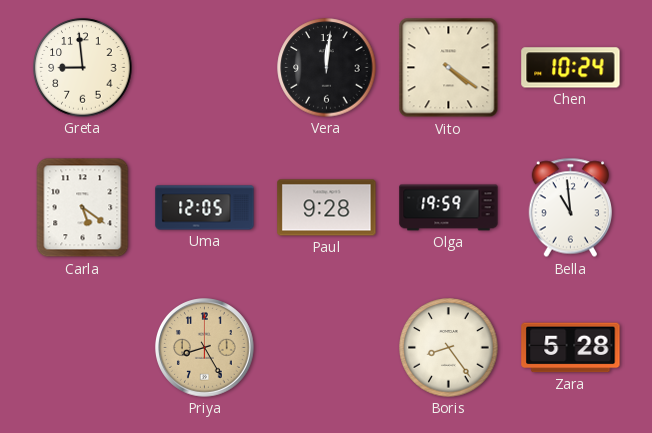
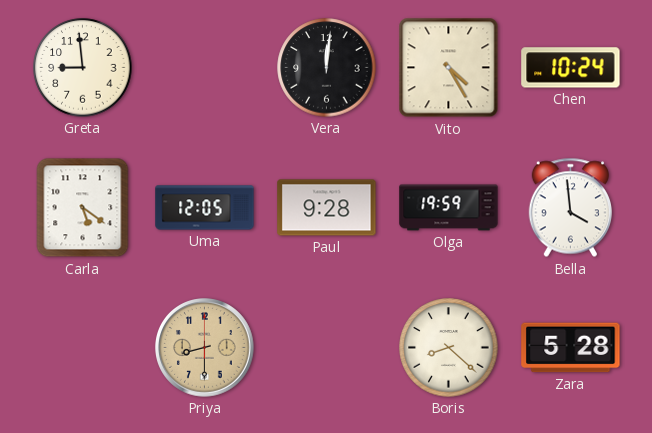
Vito: 4:21 -> 4:25 (449, 68)
Bella: 10:59 -> 3:59 (570, 208)
Priya: 8:25 -> 8:30 (205, 348)
Boris: 8:24 -> 8:22 (449, 348)
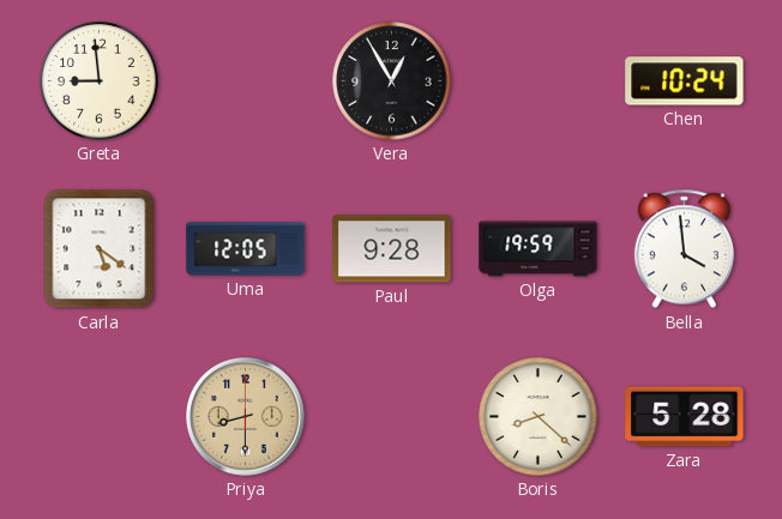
Vera: 12:01 -> 12:55 (392, 82)
Vito: 4:25 -> none (449, 68)
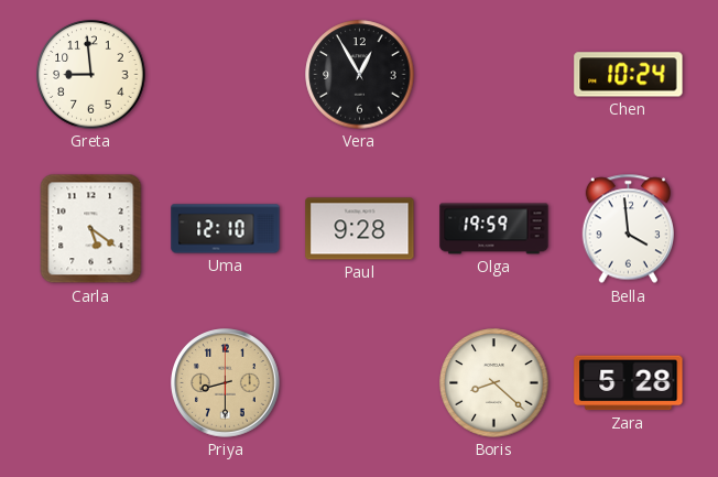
Uma: 12:05 -> 12:10 (226, 229)
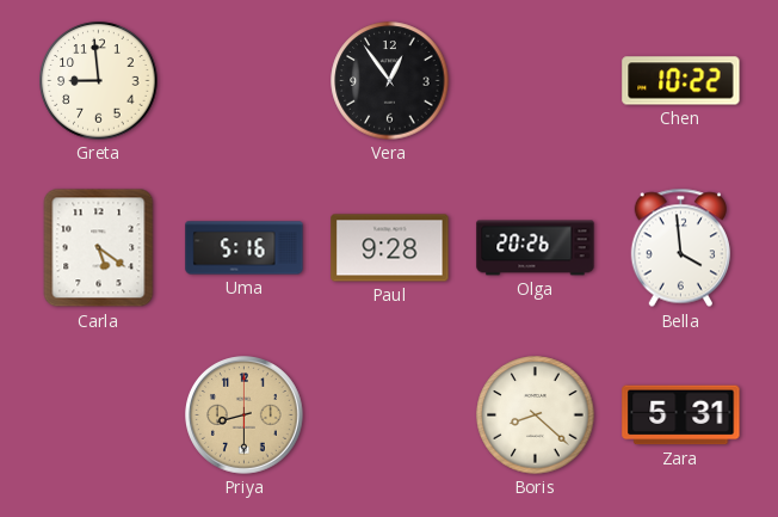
Vera: 12:55 -> 12:54 (390, 81)
Chen: 10:24 -> 10:22 (681, 81)
Uma: 12:10 -> 5:16 (245, 248)
Olga: 19:59 -> 20:26 (536, 248)
Zara: 5:28 -> 5:31 (681, 416)
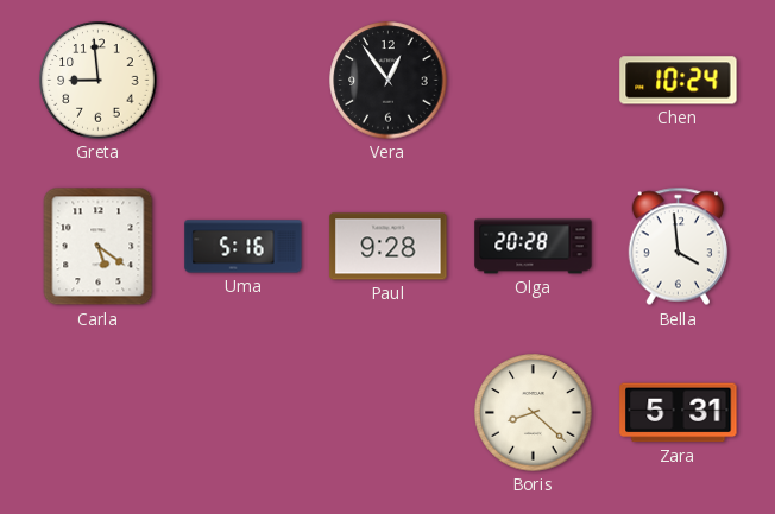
Chen: 10:22 -> 10:24 (679, 81)
Olga: 20:26 -> 20:28 (534, 247)
Priya: 8:30 -> none (245, 416)
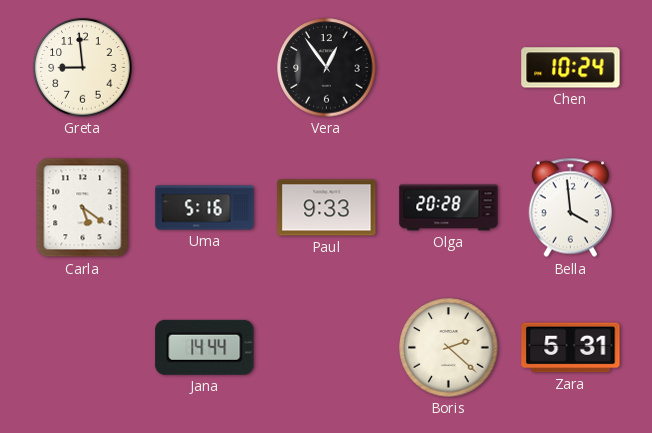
Paul: 9:28 -> 9:33 (327, 208)
Jana: none -> 14:44 (205, 347)
Boris: 8:22 -> 2:22 (449, 348)
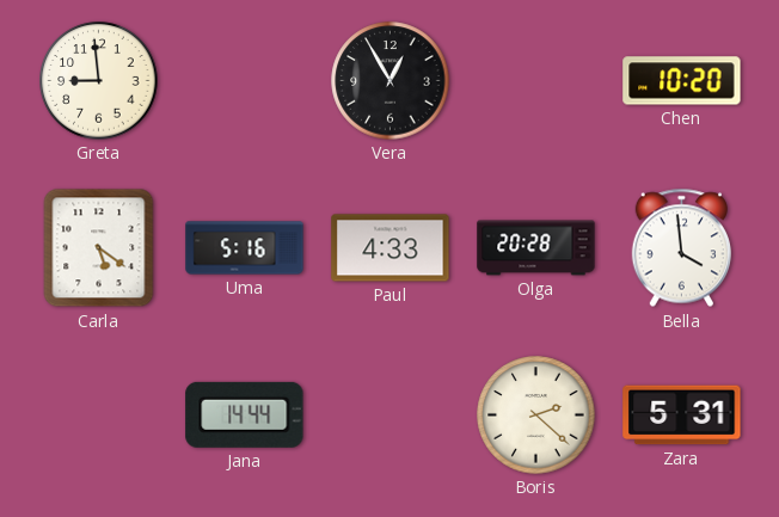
Vera: 12:54 -> 12:55 (391, 81)
Chen: 10:24 -> 10:20 (682, 81)
Paul: 9:33 -> 4:33 (391, 248)
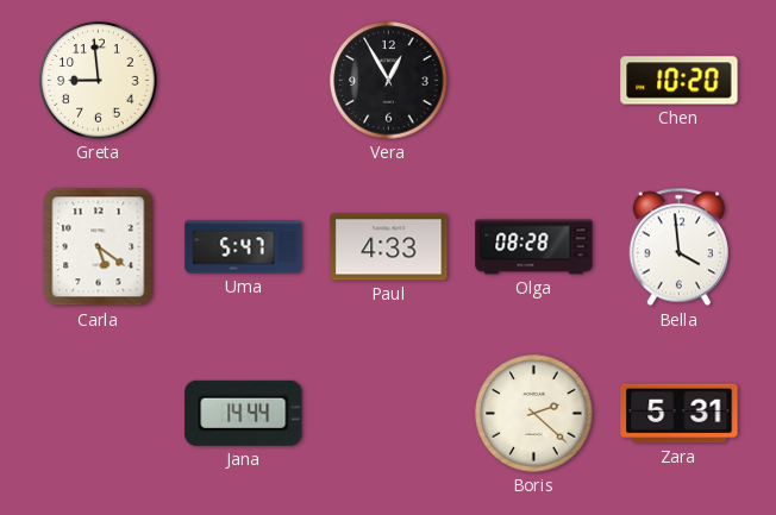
Uma: 5:16 -> 5:47 (244, 247)
Olga: 20:28 -> 08:28 (534, 247)
